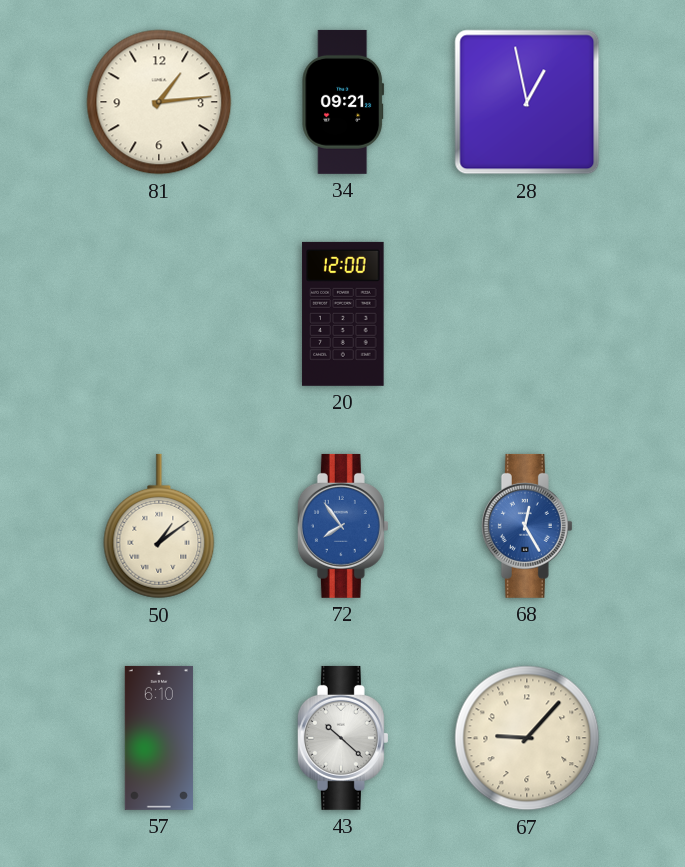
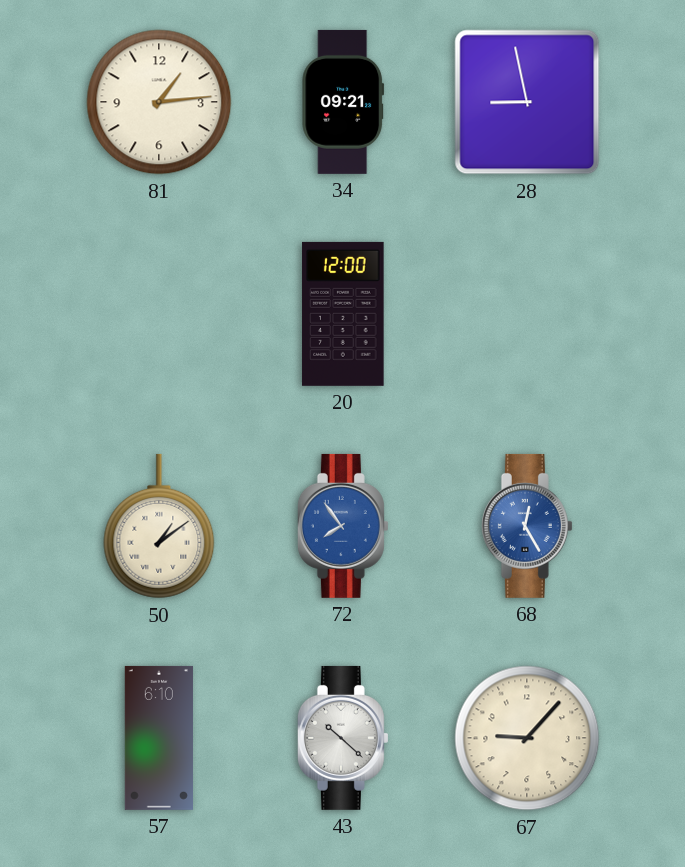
28: 12:58 -> 8:58 (527, 102)
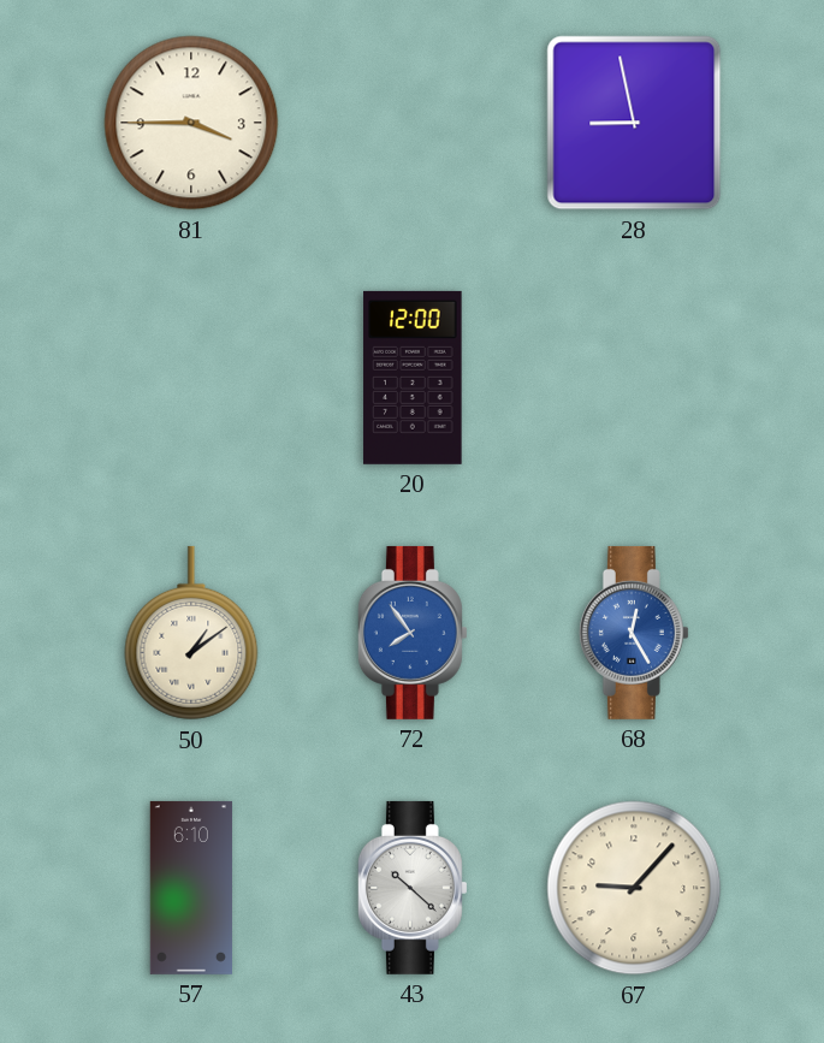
81: 1:14 -> 3:45 (191, 123)
34: 09:21 -> none (343, 102)
